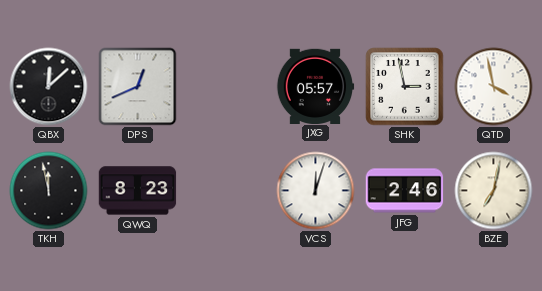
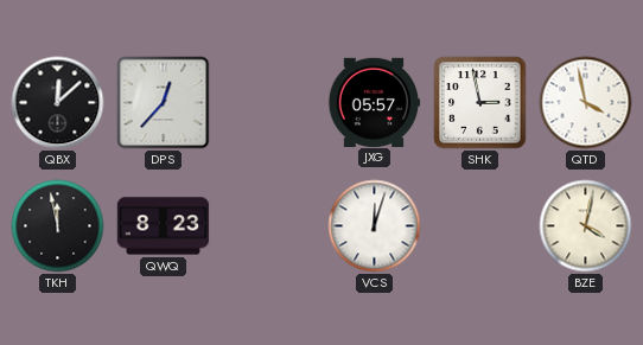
DPS: 12:41 -> 12:37 (164, 103)
JFG: 2:46 -> none (405, 191)
BZE: 7:02 -> 4:02 (586, 226)
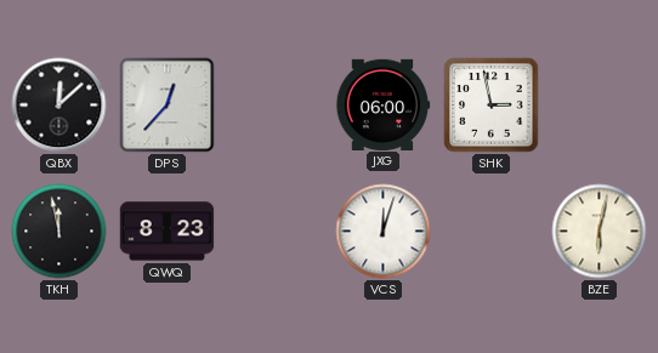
JXG: 05:57 -> 06:00 (382, 104)
QTD: 3:58 -> none (586, 103)
BZE: 4:02 -> 6:02 (600, 232)
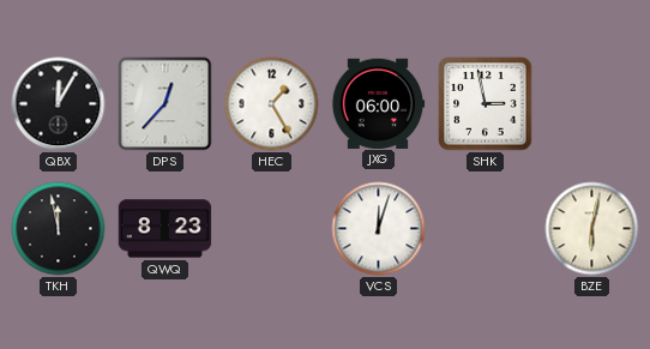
QBX: 12:08 -> 12:05 (59, 104)
HEC: none -> 1:25 (272, 104)
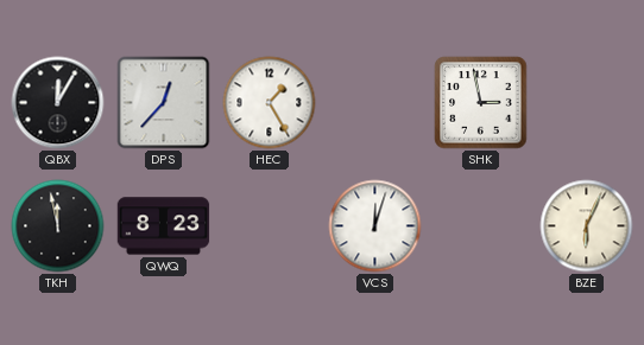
JXG: 06:00 -> none (378, 103)
BZE: 6:02 -> 6:04 (587, 226)
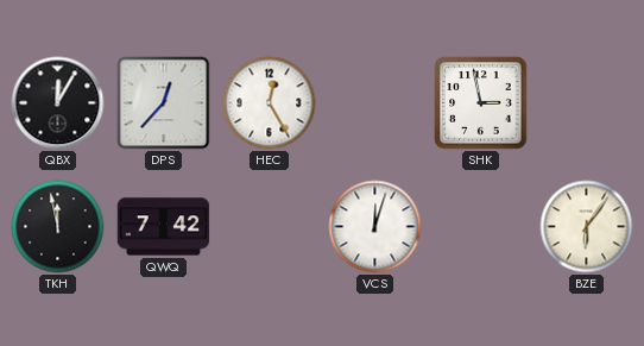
HEC: 1:25 -> 12:25 (270, 103)
QWQ: 8:23 -> 7:42 (164, 227)
BZE: 6:04 -> 6:06 (587, 227)
